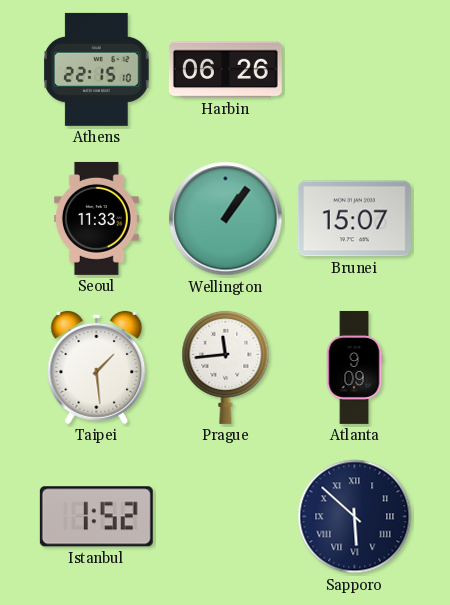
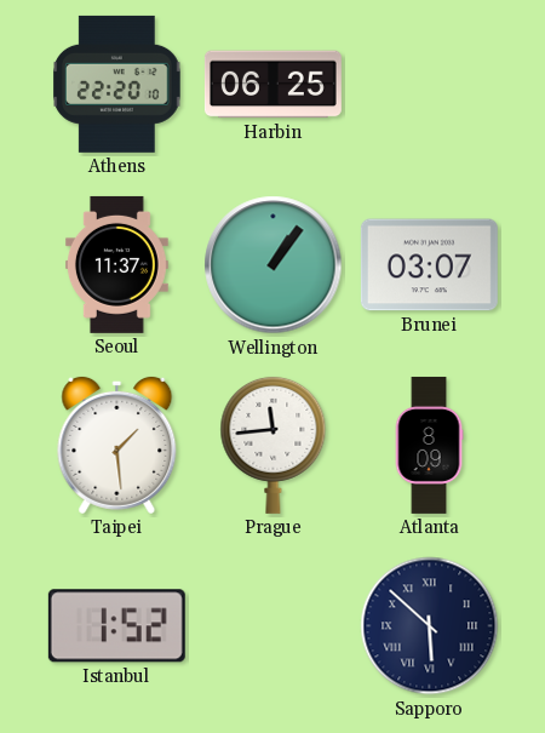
Athens: 22:15 -> 22:20 (117, 84)
Harbin: 06:26 -> 06:25 (272, 85)
Seoul: 11:33 -> 11:37 (116, 264)
Brunei: 15:07 -> 03:07 (429, 265)
Atlanta: 9:09 -> 8:09 (429, 445)
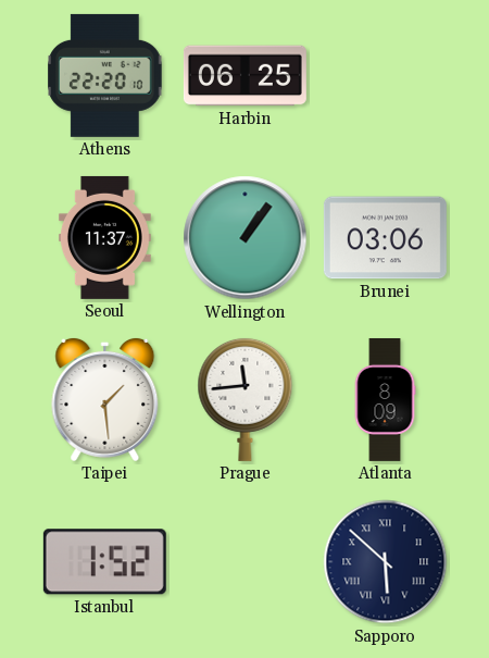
Brunei: 03:07 -> 03:06 (385, 238)
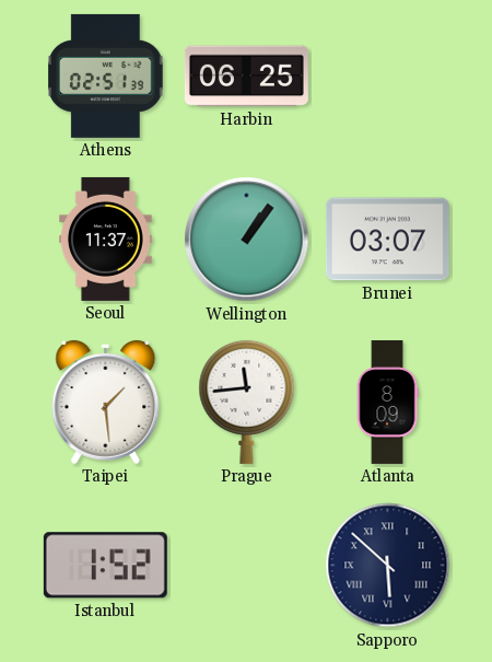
Athens: 22:20 -> 02:51 (106, 76)
Brunei: 03:06 -> 03:07 (387, 240)
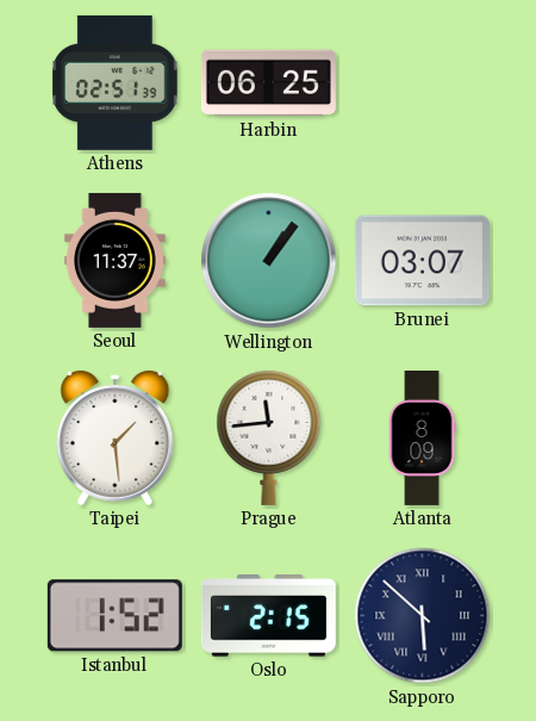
Oslo: none -> 2:15 (268, 616)
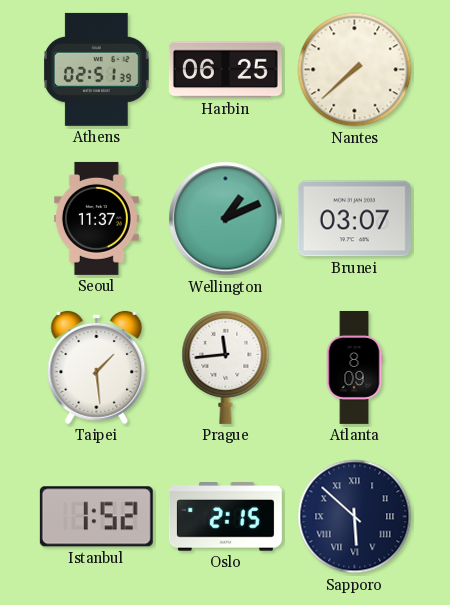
Nantes: none -> 7:38 (355, 70)
Wellington: 1:06 -> 1:11 (226, 219)
